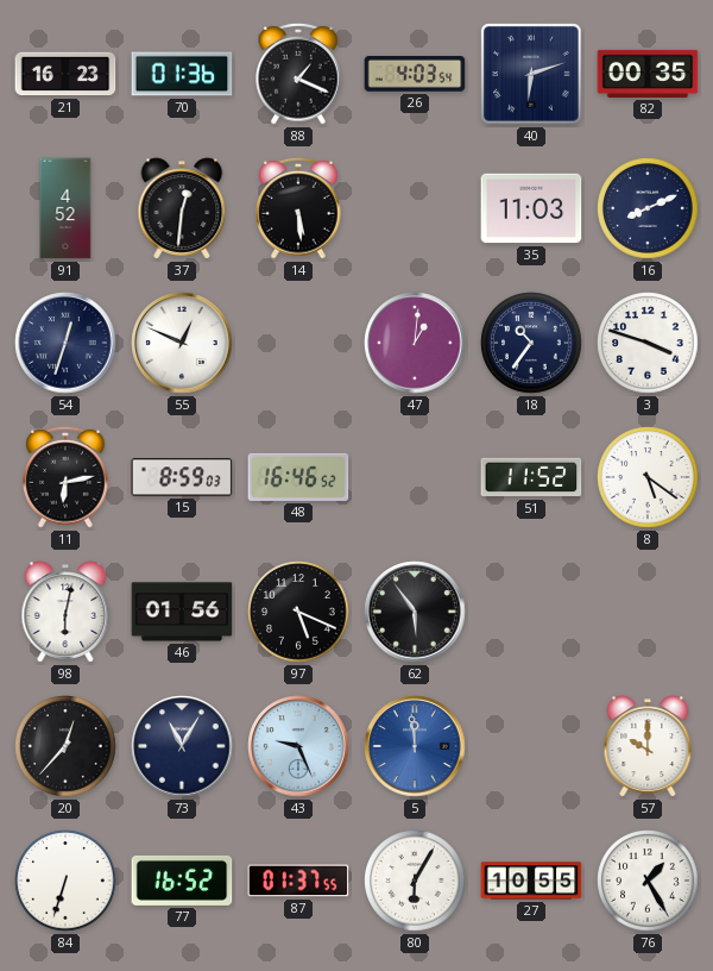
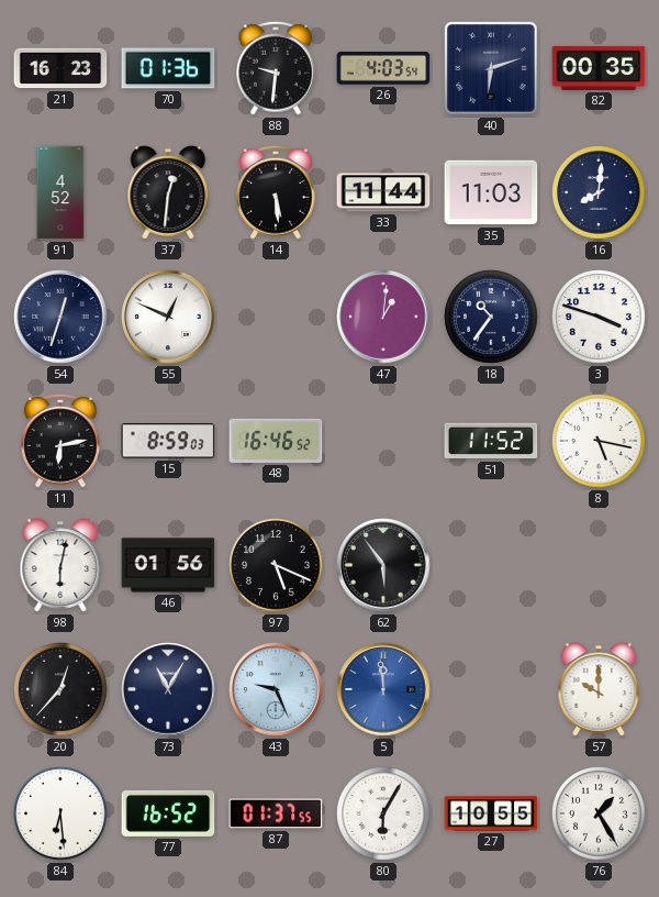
88: 1:19 -> 9:31 (276, 68)
33: none -> 11:44 (383, 192)
16: 8:11 -> 8:01 (599, 192)
8: 5:21 -> 5:17 (599, 441)
84: 6:33 -> 6:29 (60, 813)
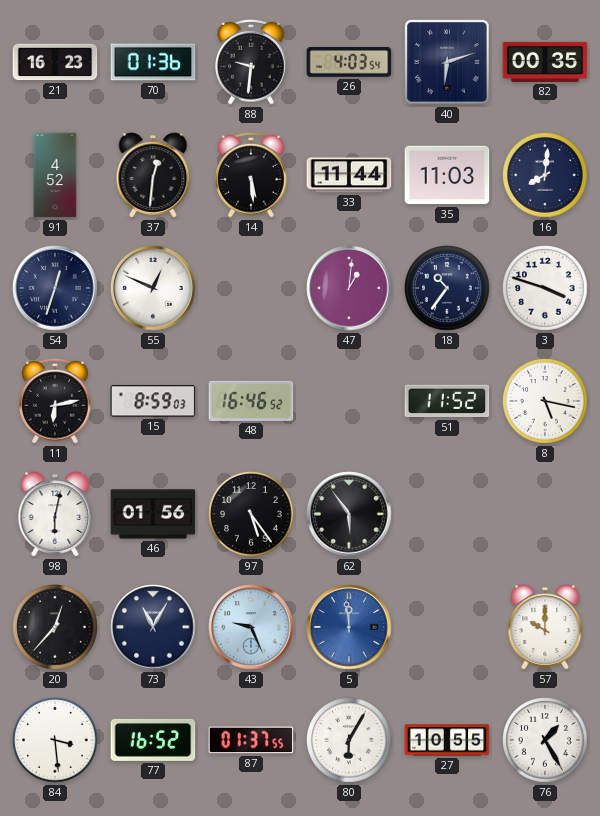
97: 5:19 -> 5:24 (251, 514)
84: 6:29 -> 3:29 (55, 740)
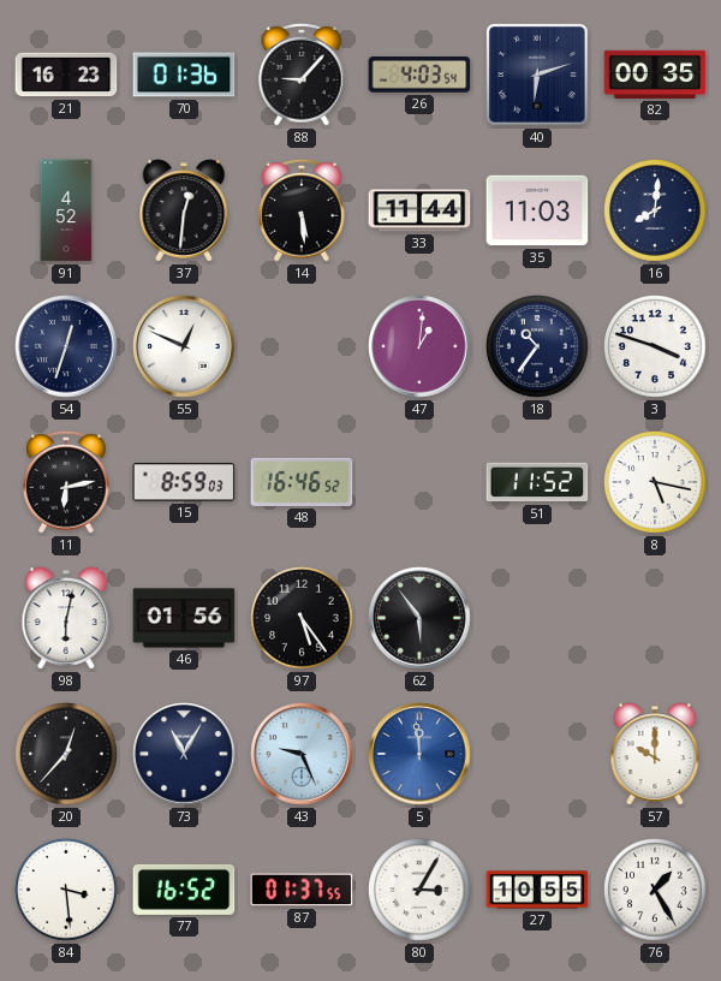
88: 9:31 -> 9:07 (302, 75)
80: 6:05 -> 3:05 (419, 890)
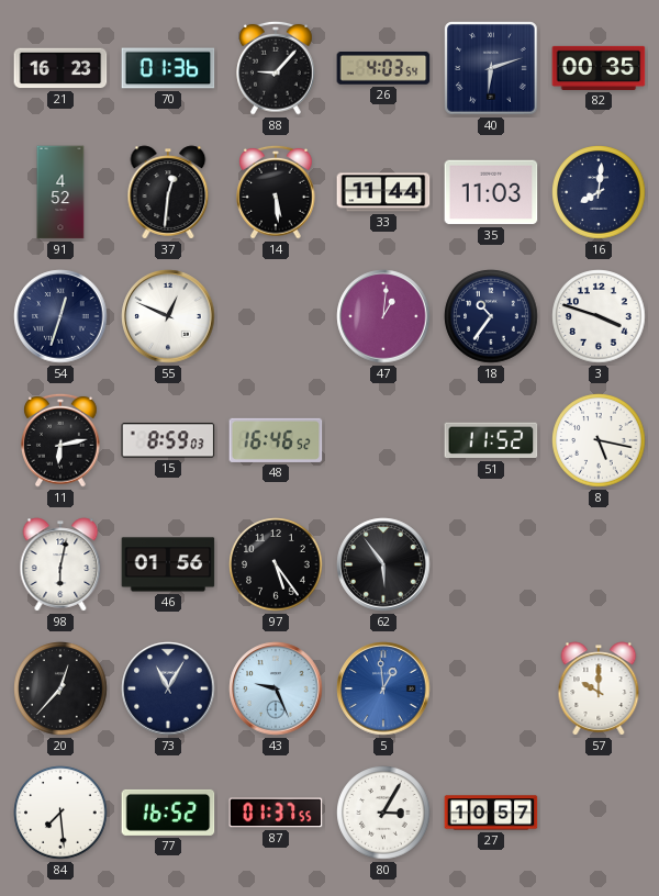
5: 11:59 -> 12:59 (383, 688)
84: 3:29 -> 7:29 (60, 813)
27: 10:55 -> 10:57 (491, 813)
76: 1:25 -> none (655, 890)
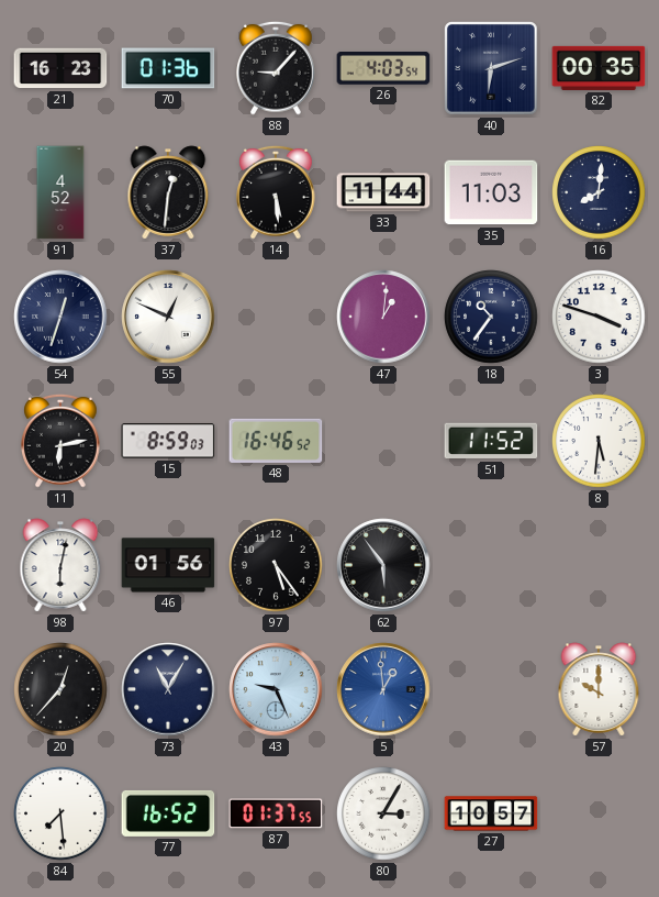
8: 5:17 -> 5:31 (599, 441)
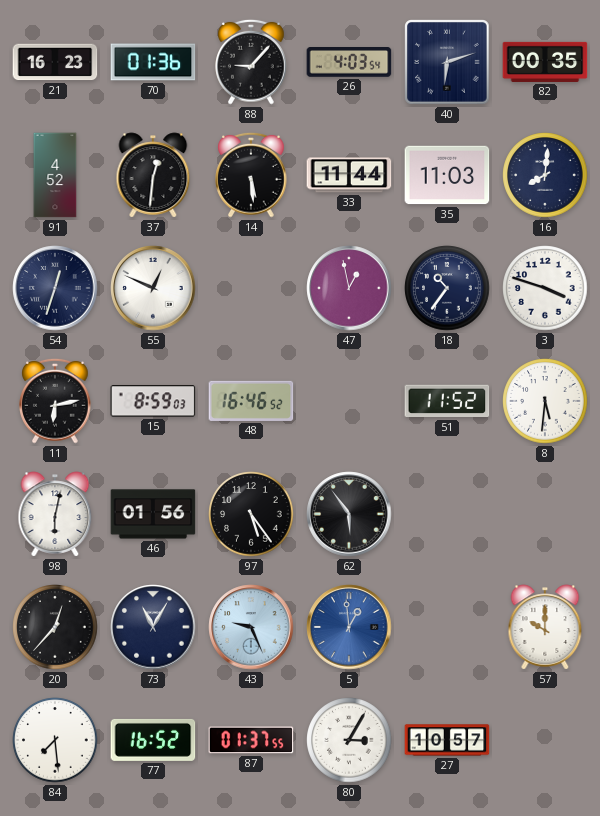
47: 1:01 -> 12:58 (349, 288)
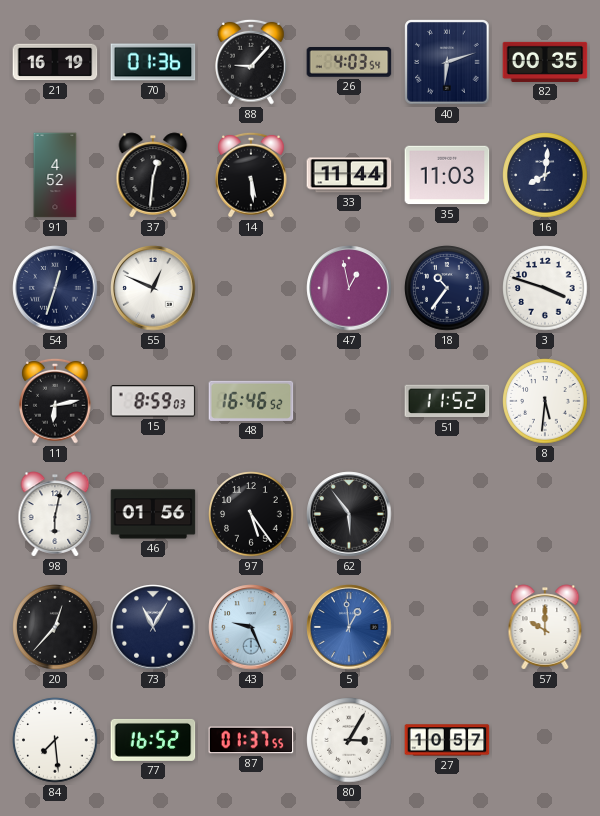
21: 16:23 -> 16:19 (55, 62)
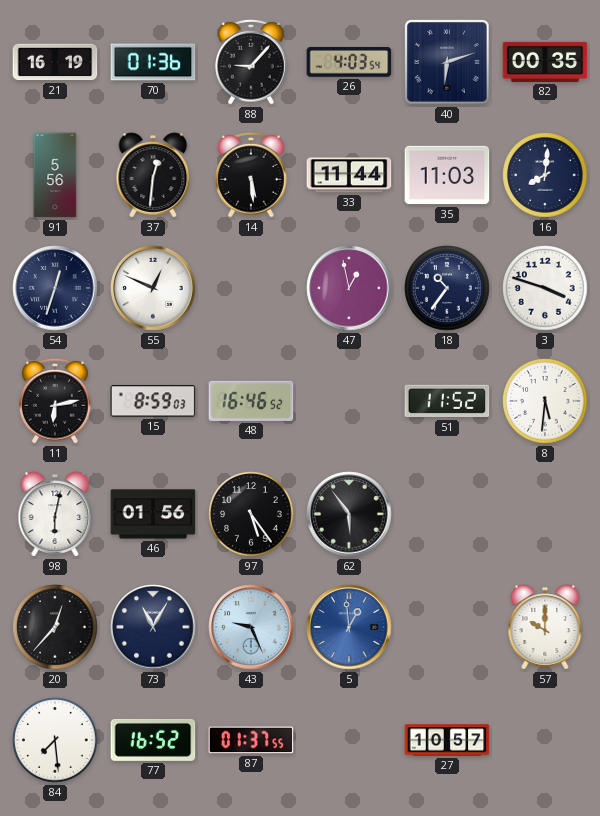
91: 4:52 -> 5:56 (55, 175)
80: 3:05 -> none (349, 740)
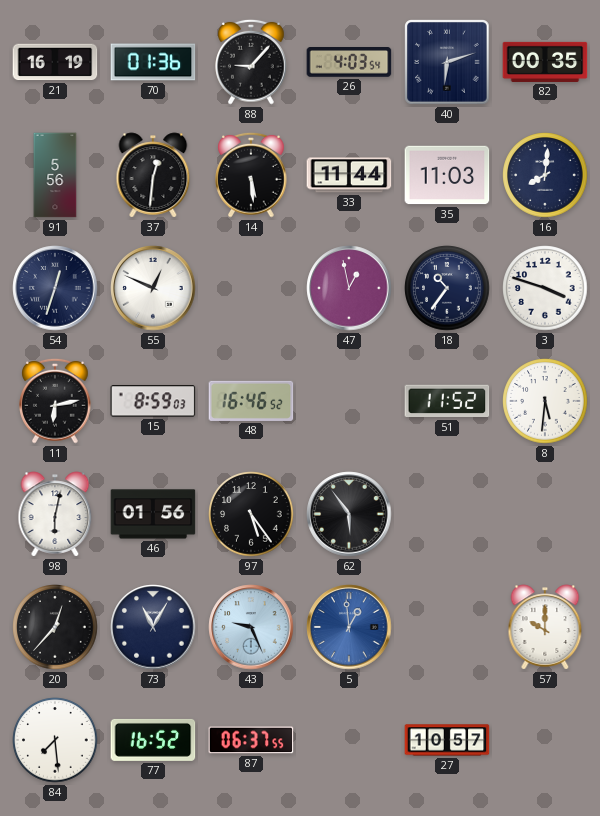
87: 01:37 -> 06:37 (251, 740)
